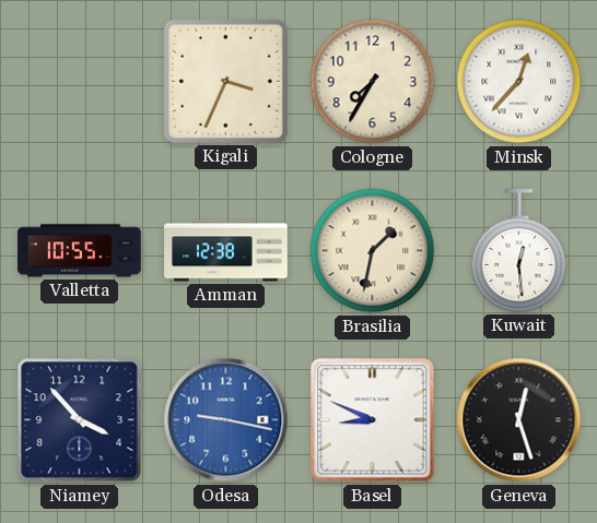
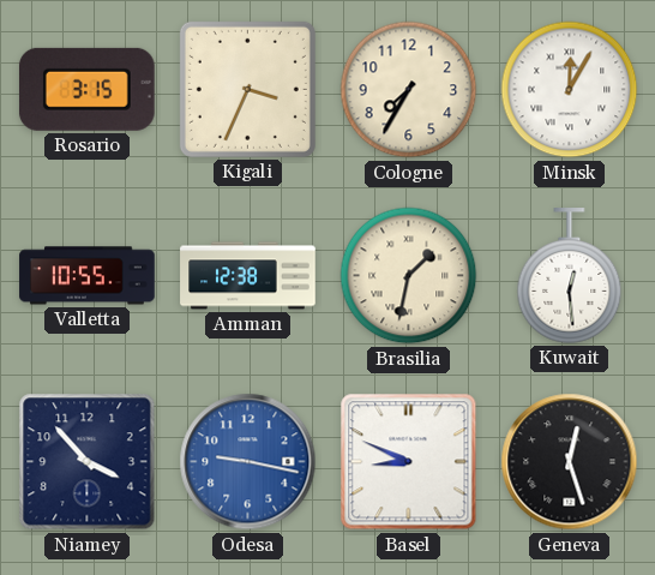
Rosario: none -> 3:15 (86, 89)
Minsk: 12:37 -> 12:05 (570, 90)
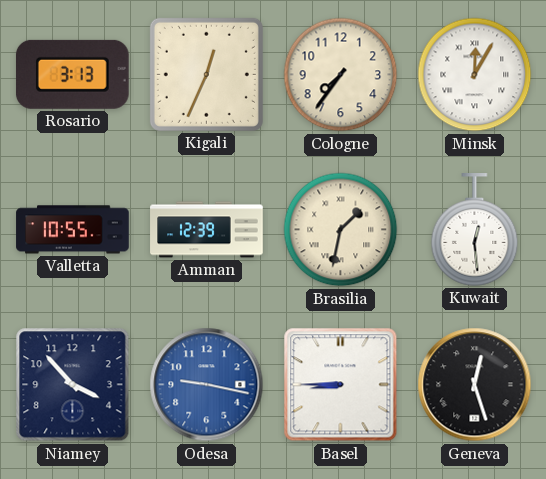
Rosario: 3:15 -> 3:13 (72, 74)
Kigali: 3:34 -> 12:34 (206, 74)
Cologne: 7:35 -> 7:36 (341, 75)
Amman: 12:38 -> 12:39 (207, 230)
Basel: 8:49 -> 8:45 (341, 385)
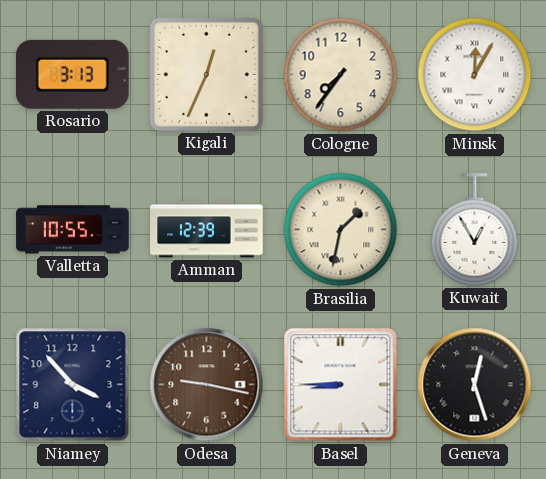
Kuwait: 12:29 -> 12:55 (475, 230)
Odesa dial: blue -> brown (207, 385)
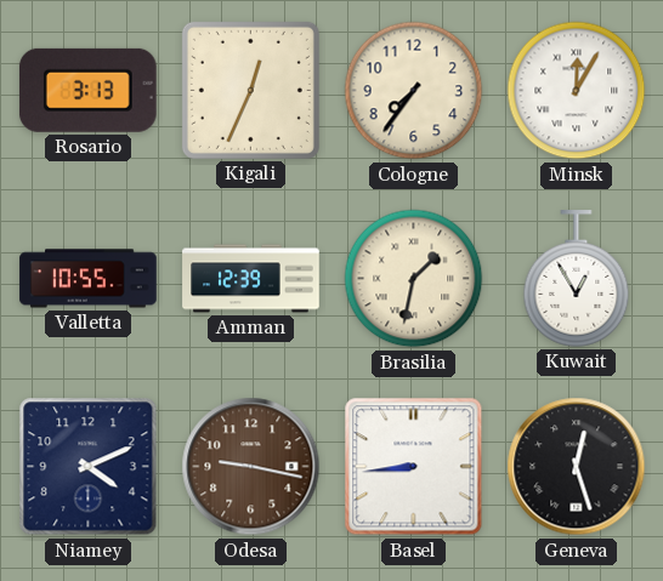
Niamey: 3:53 -> 4:11 (89, 467)
Basel: 8:45 -> 8:44 (414, 467)
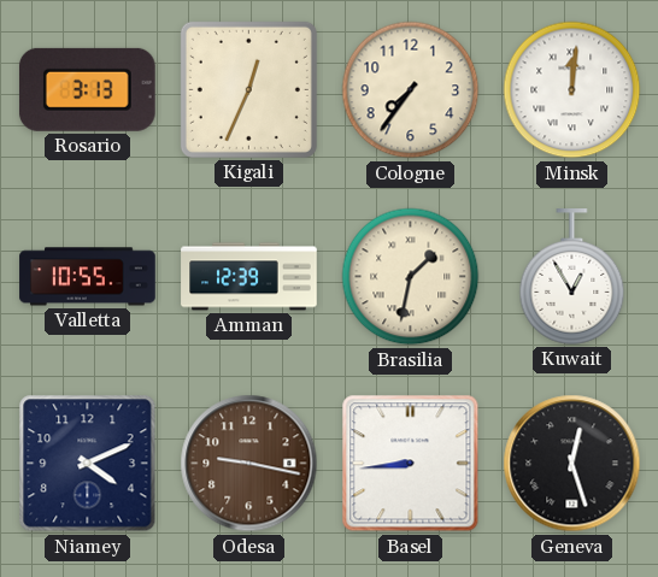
Minsk: 12:05 -> 12:01 (572, 90)
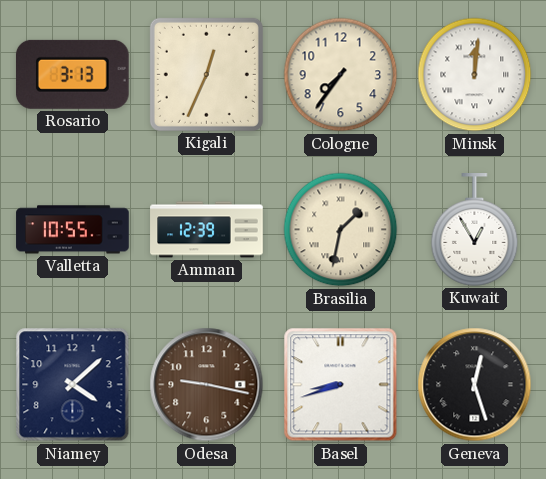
Niamey: 4:11 -> 4:08 (73, 385)
Basel: 8:44 -> 8:42 (341, 385)
